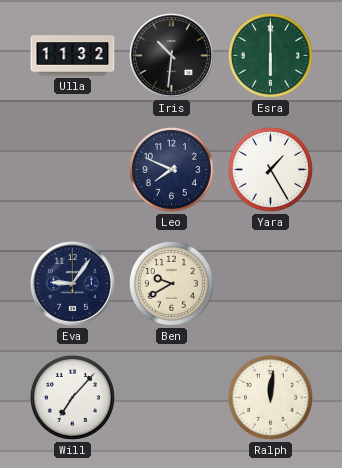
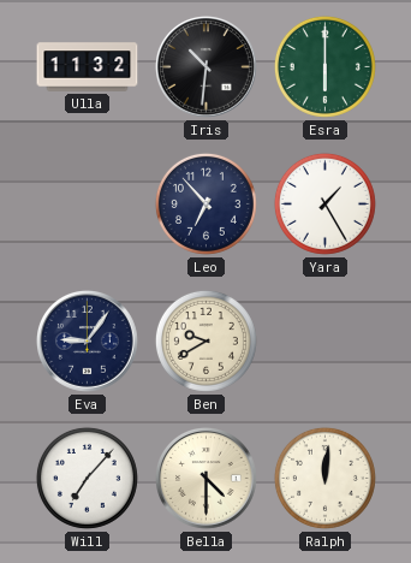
Leo: 7:49 -> 6:53 (205, 203)
Bella: none -> 4:30 (207, 479)
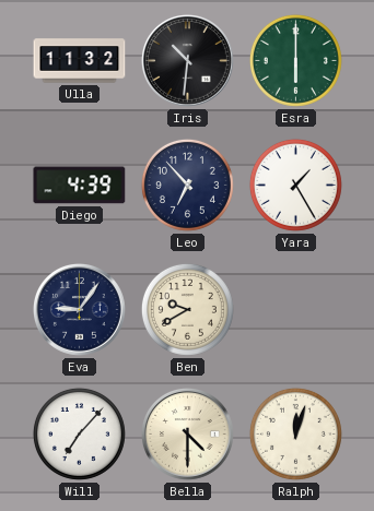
Diego: none -> 4:39 (80, 186)
Ralph: 12:01 -> 12:03 (295, 433)
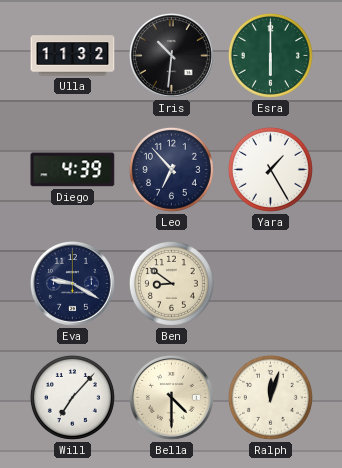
Eva: 9:06 -> 9:20 (73, 284)
Ben: 9:40 -> 8:51 (171, 283)
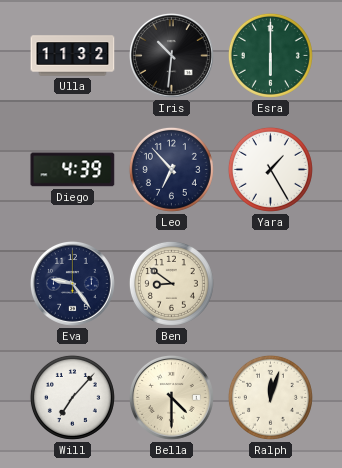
Eva: 9:20 -> 9:24 (73, 284)
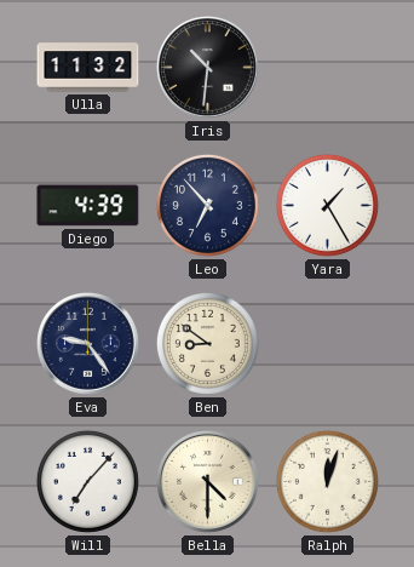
Esra: 6:00 -> none (270, 55)
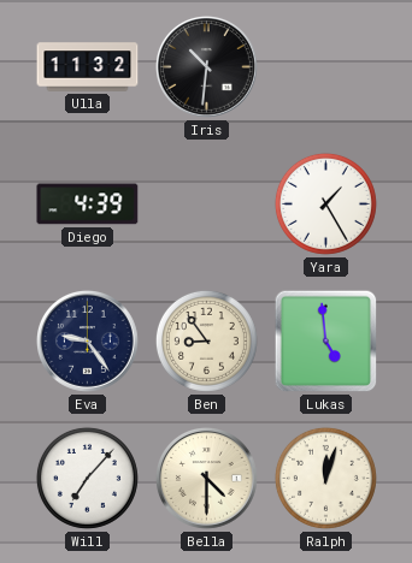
Leo: 6:53 -> none (207, 205)
Ben: 8:51 -> 8:54 (206, 340)
Lukas: none -> 4:59 (326, 342)
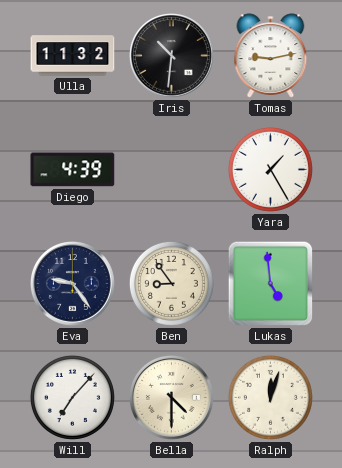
Tomas: none -> 9:13 (271, 56)
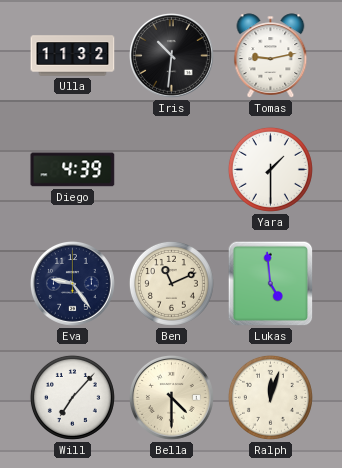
Yara: 1:25 -> 1:30 (270, 169)
Ben: 8:54 -> 11:11 (171, 283)
